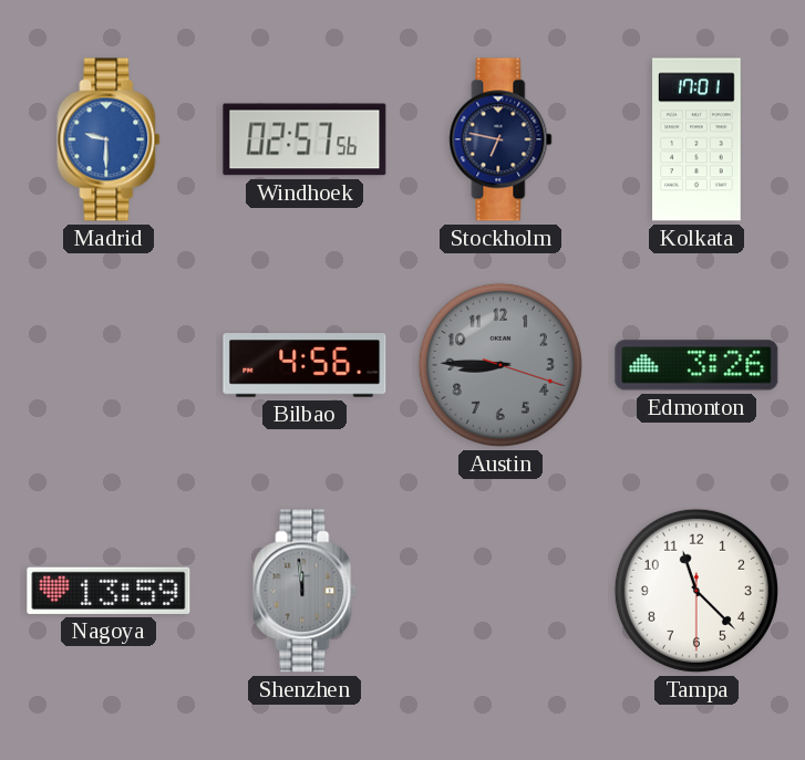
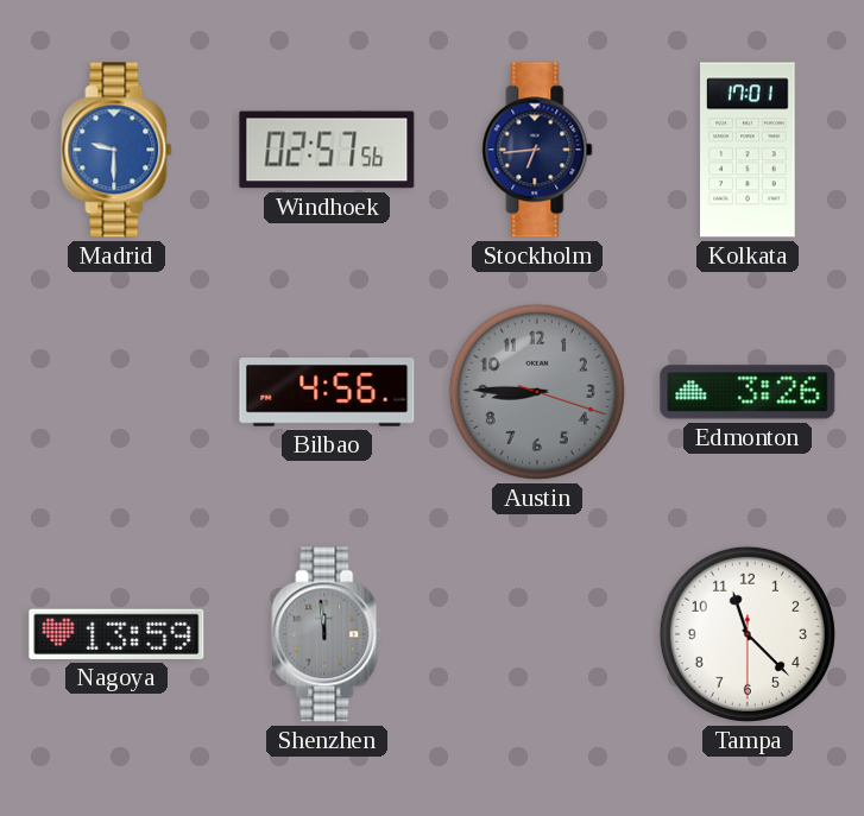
Stockholm: 6:47 -> 6:44 (537, 150)
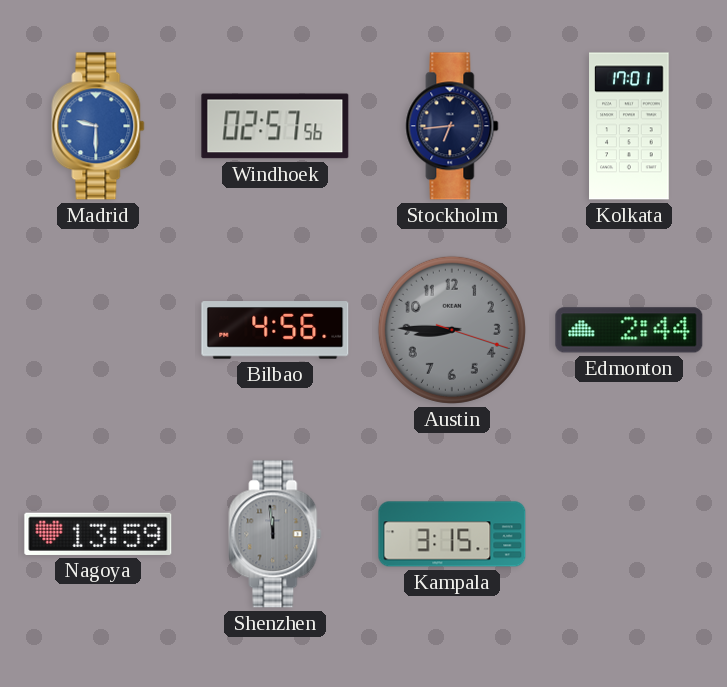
Edmonton: 3:26 -> 2:44 (629, 330)
Kampala: none -> 3:15 (452, 534)
Tampa: 11:22 -> none (748, 634)
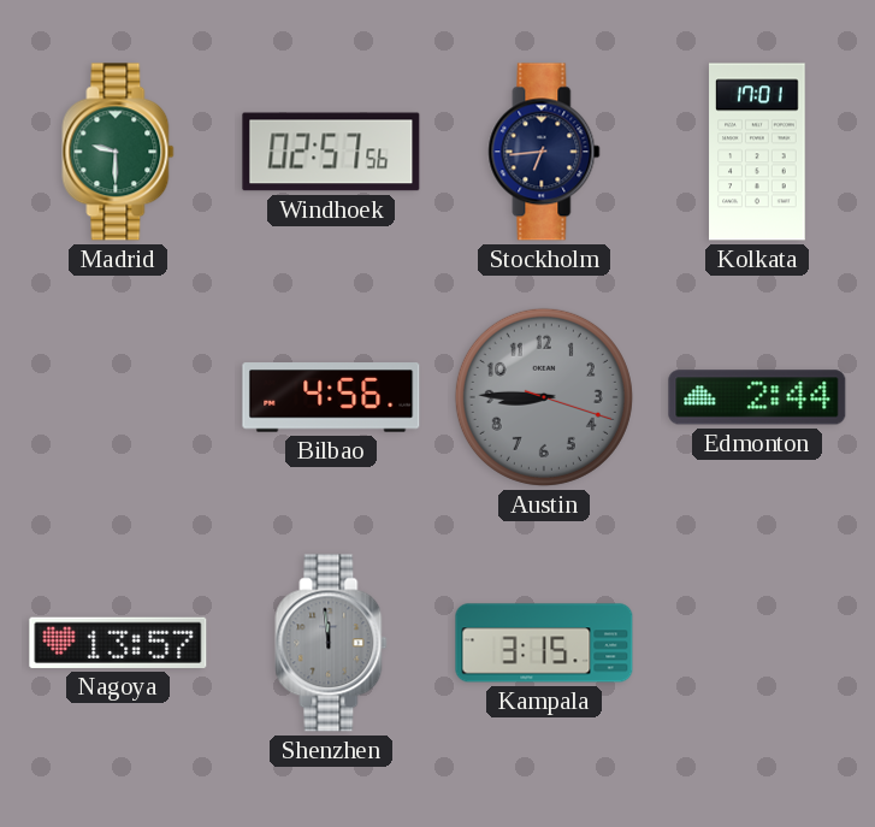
Madrid dial: blue -> green (118, 152)
Nagoya: 13:59 -> 13:57 (118, 643)
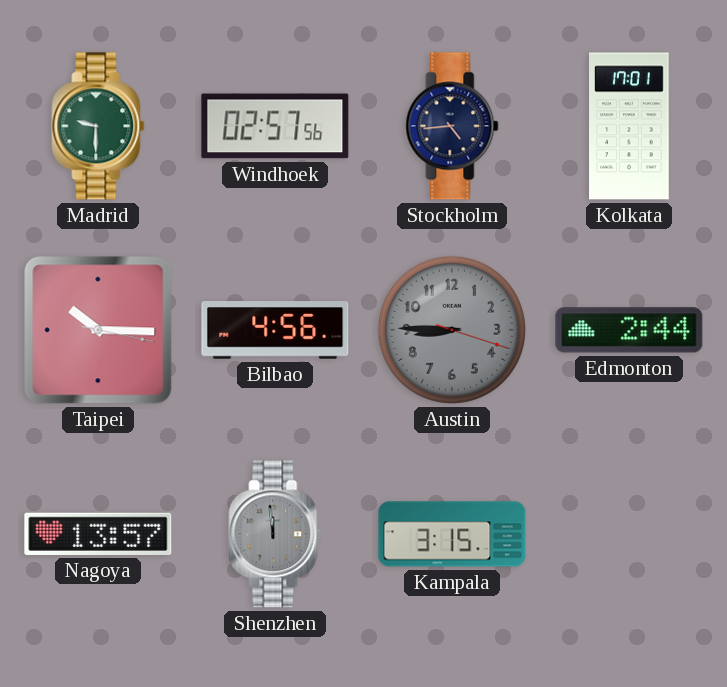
Stockholm: 6:44 -> 4:44 (452, 126)
Taipei: none -> 10:15 (98, 330)
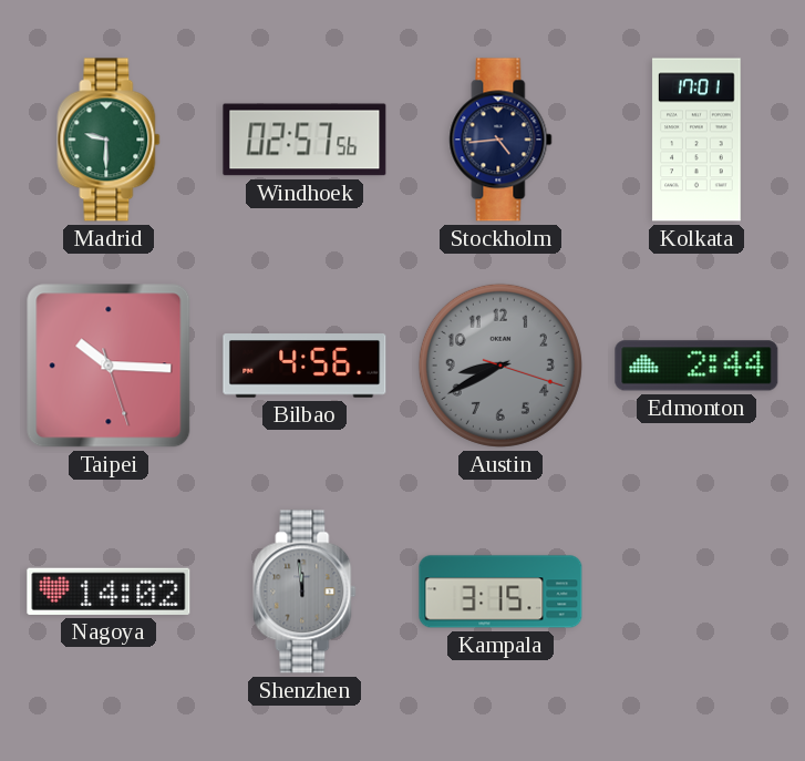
Taipei: 10:15:17 -> 10:15:27 (109, 366)
Austin: 8:45 -> 8:40 (500, 366)
Nagoya: 13:57 -> 14:02 (109, 592)
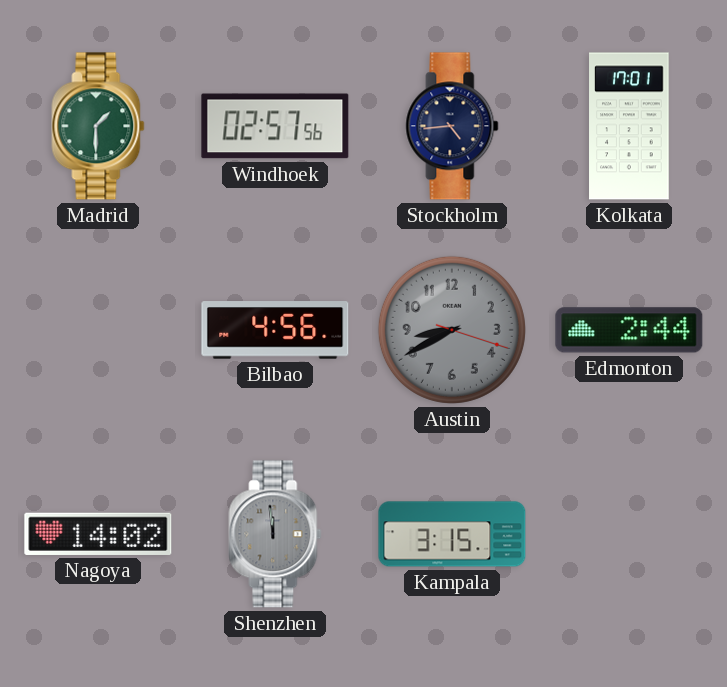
Madrid: 9:30 -> 1:30 (98, 126)
Taipei: 10:15 -> none (109, 366)
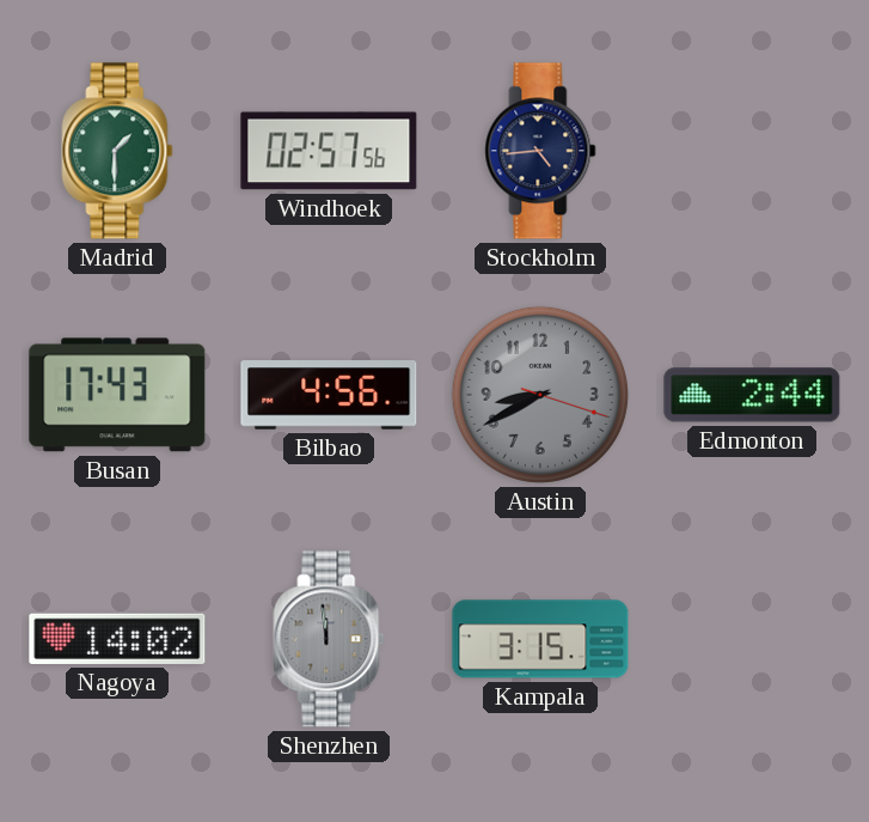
Kolkata: 17:01 -> none (629, 126)
Busan: none -> 17:43 (117, 395)
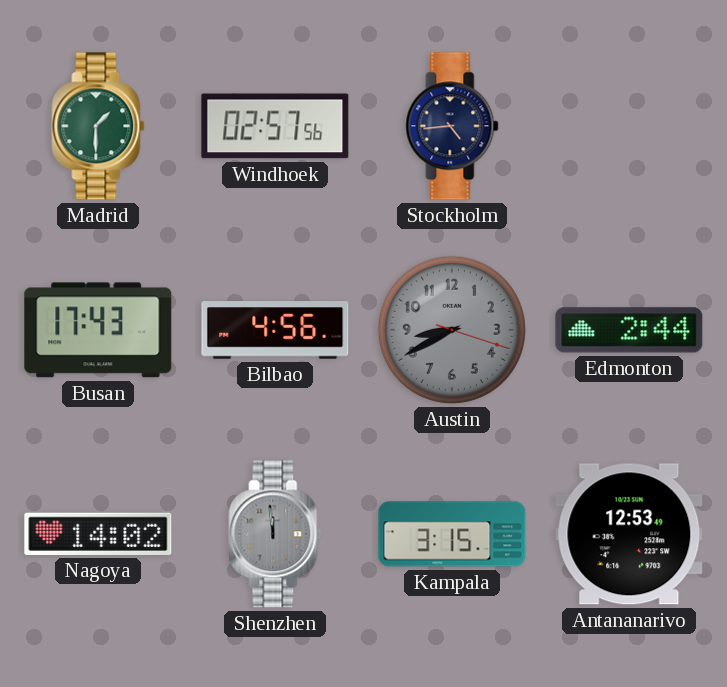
Antananarivo: none -> 12:53 (629, 534)
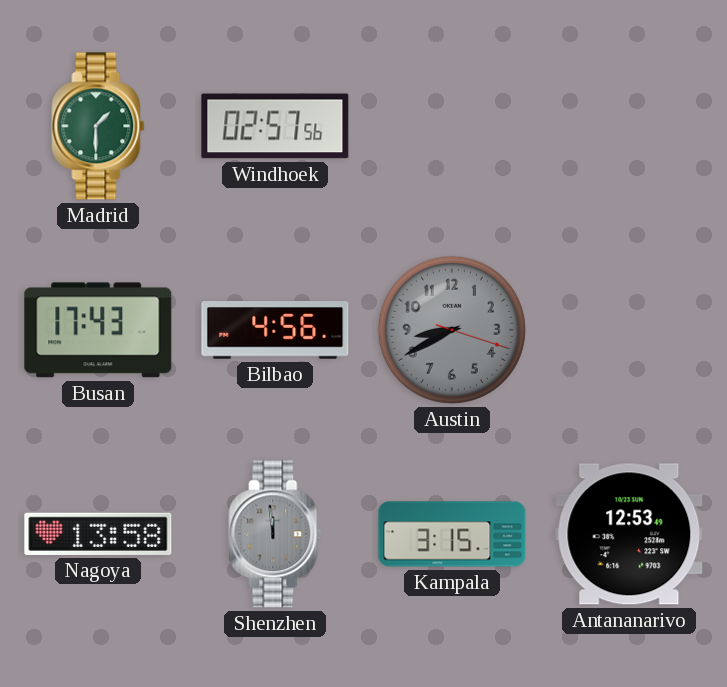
Stockholm: 4:44 -> none (452, 126)
Edmonton: 2:44 -> none (629, 330)
Nagoya: 14:02 -> 13:58 (98, 534)
